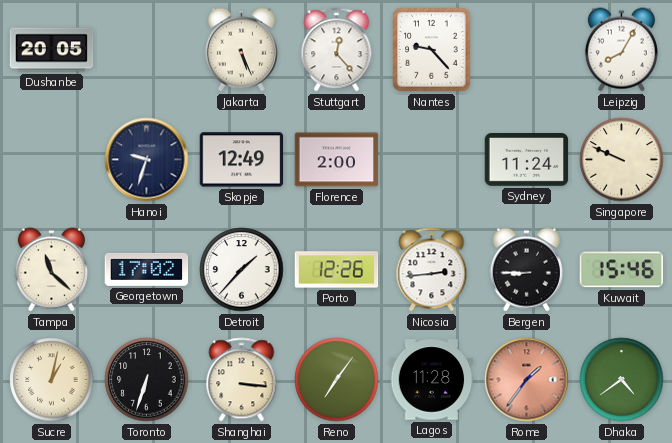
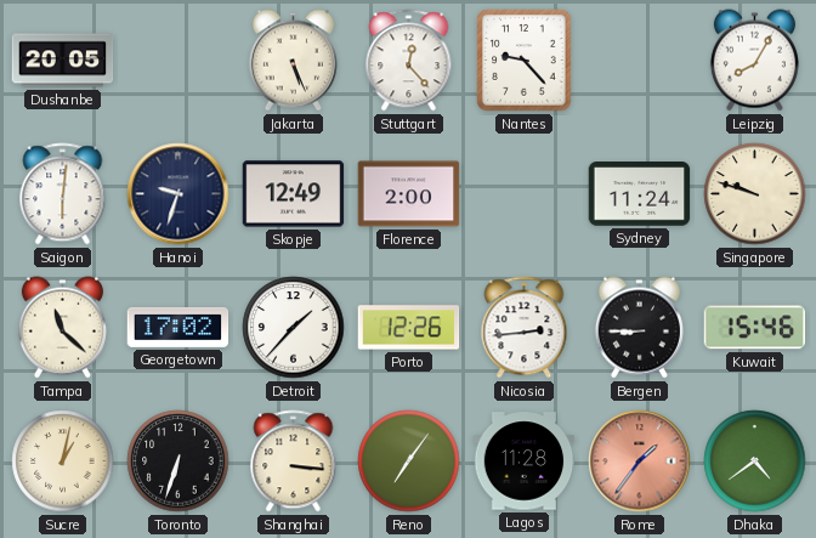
Saigon: none -> 6:01 (63, 194)
Singapore: 9:49 -> 9:48 (755, 194)
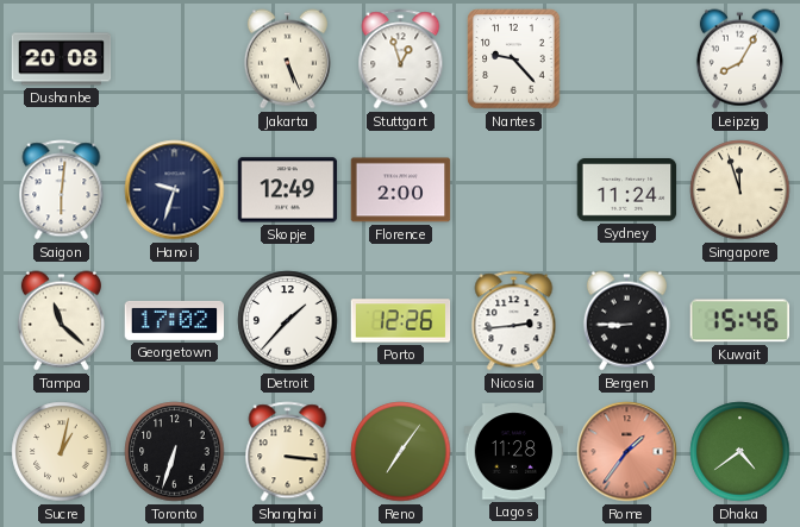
Dushanbe: 20:05 -> 20:08 (62, 59)
Stuttgart: 12:23 -> 12:57 (401, 59)
Singapore: 9:48 -> 11:57 (740, 190)
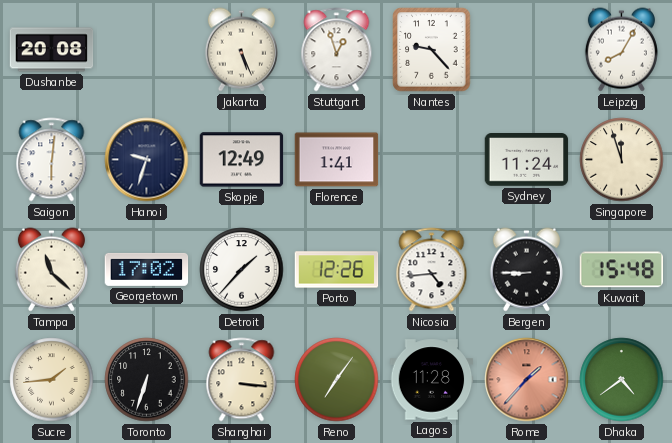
Florence: 2:00 -> 1:41 (337, 160)
Nicosia: 2:44 -> 4:44 (432, 270)
Kuwait: 15:46 -> 15:48 (621, 270)
Sucre: 1:02 -> 1:44 (52, 380)
Rome: 1:36 -> 1:37 (527, 380)
